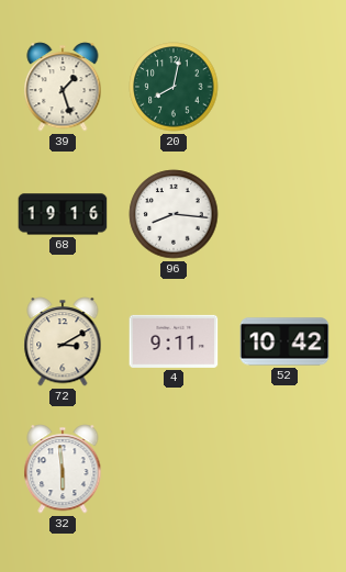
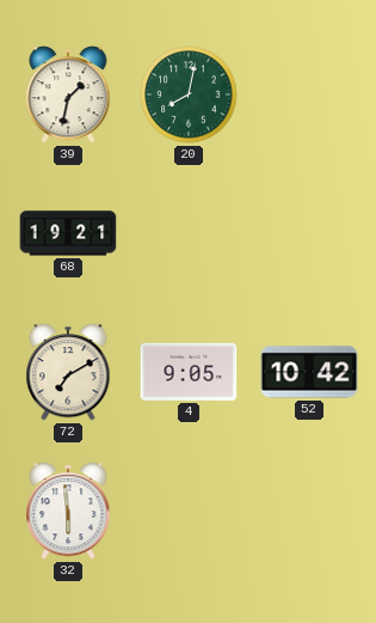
39: 1:27 -> 1:32 (68, 94)
68: 19:16 -> 19:21 (68, 233)
96: 8:16 -> none (174, 214)
72: 3:10 -> 7:10 (68, 372)
4: 9:11 -> 9:05 (189, 372)
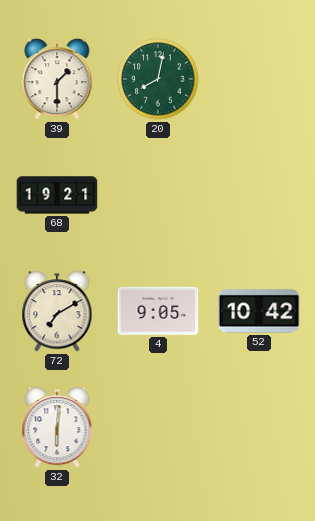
39: 1:32 -> 1:30 (57, 79)
32: 5:59 -> 6:01 (57, 427)
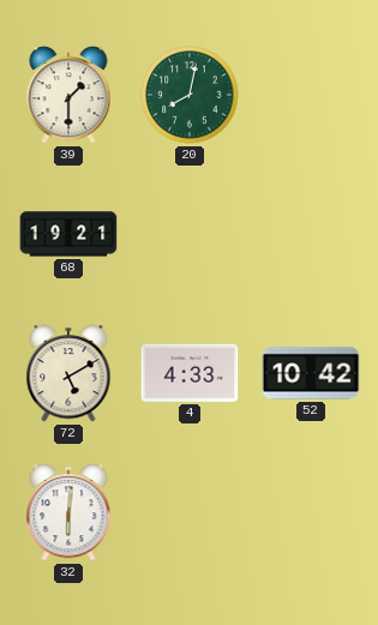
72: 7:10 -> 5:10 (68, 373)
4: 9:05 -> 4:33 (190, 373)
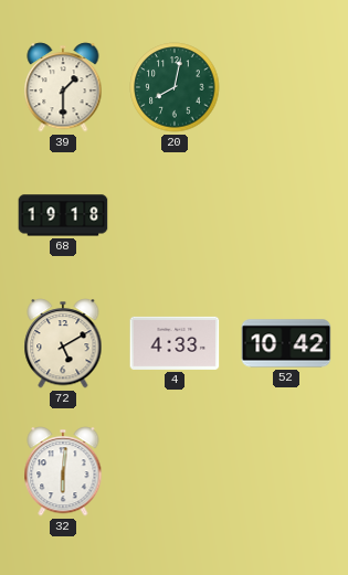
68: 19:21 -> 19:18 (63, 215)
